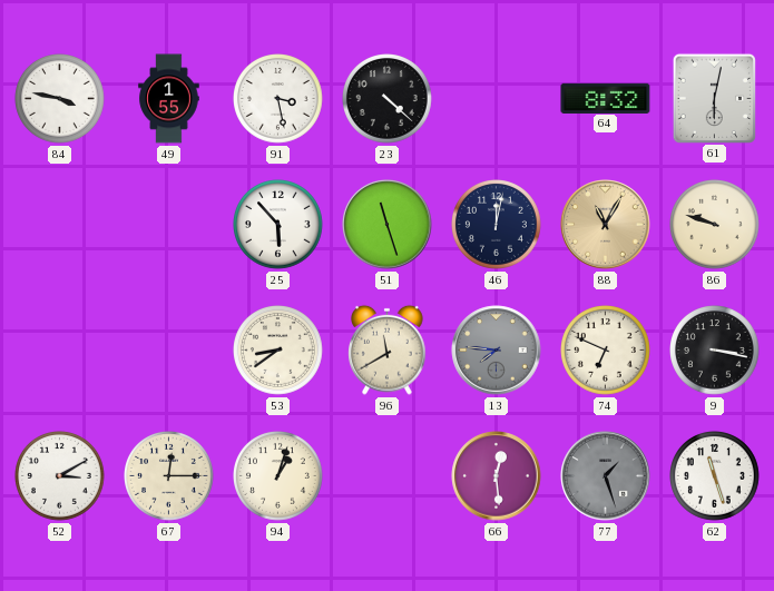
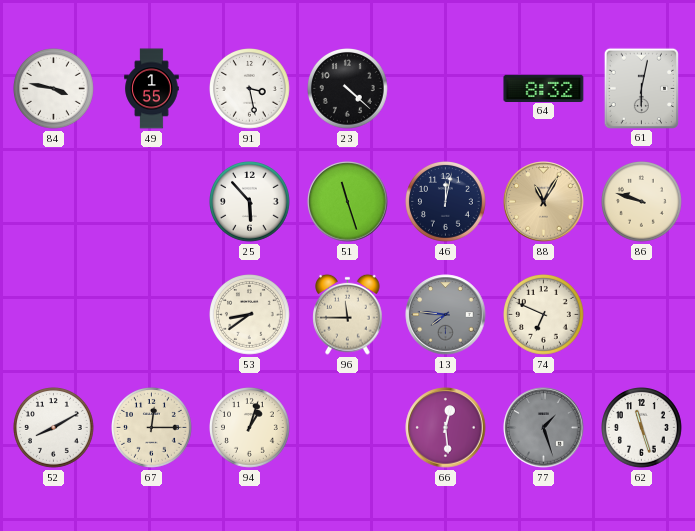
96: 11:40 -> 11:45 (348, 314)
9: 3:17 -> none (715, 351)
52: 3:10 -> 8:10 (54, 428)
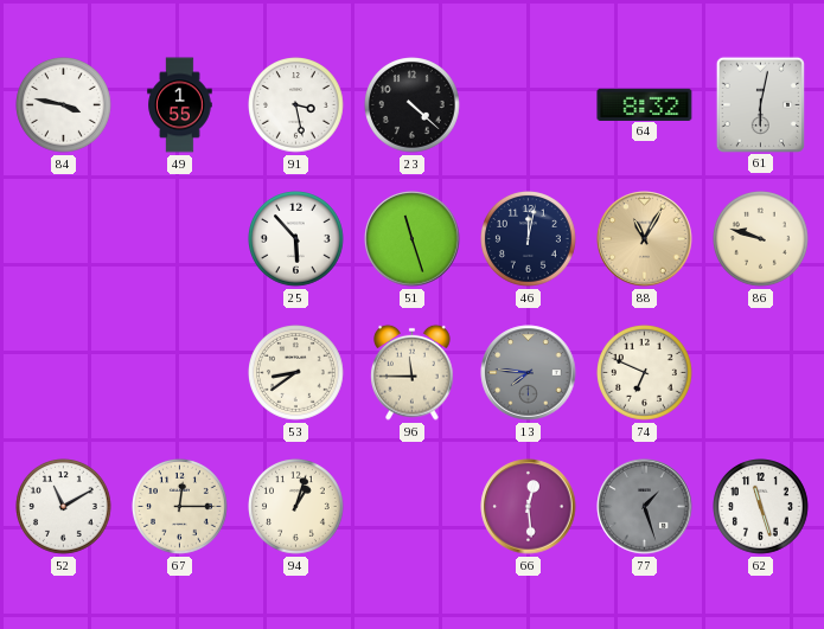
52: 8:10 -> 11:10 (64, 507)
